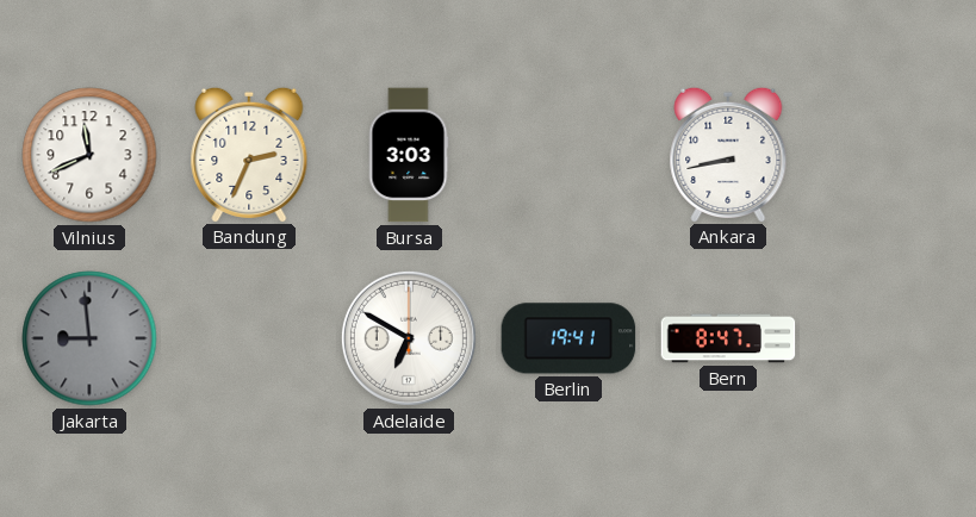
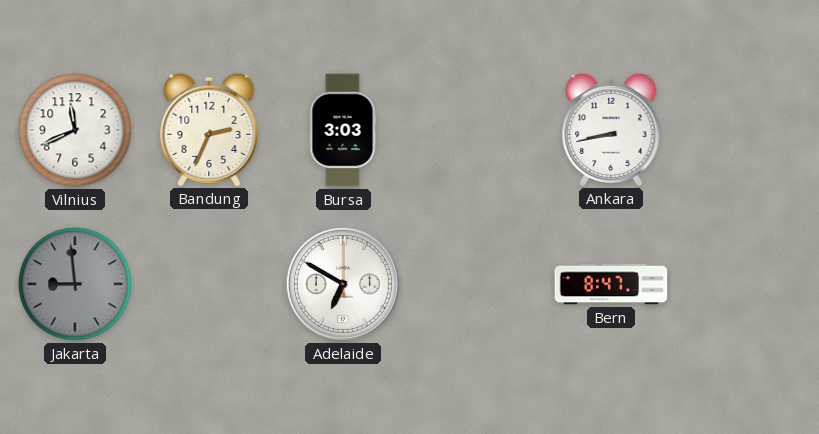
Berlin: 19:41 -> none (568, 338)
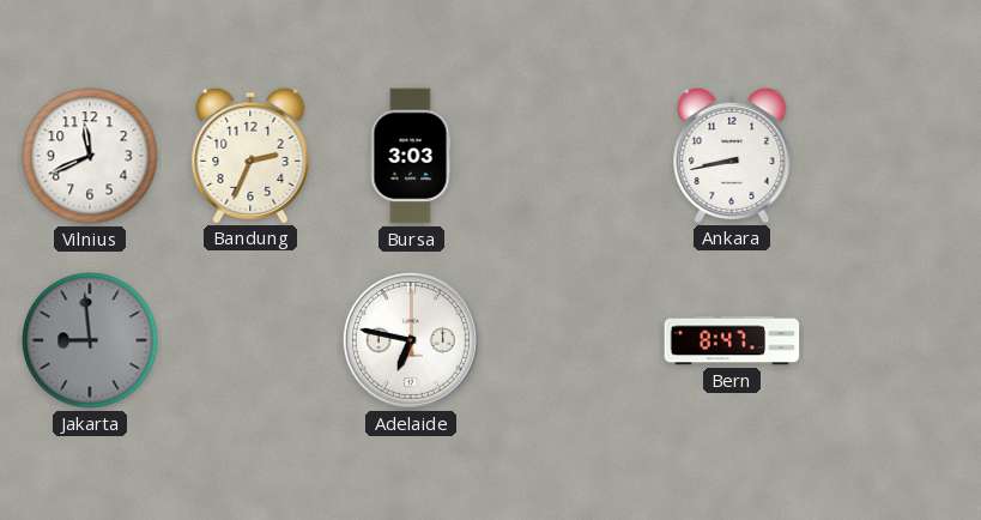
Adelaide: 6:50 -> 6:47 (411, 340)
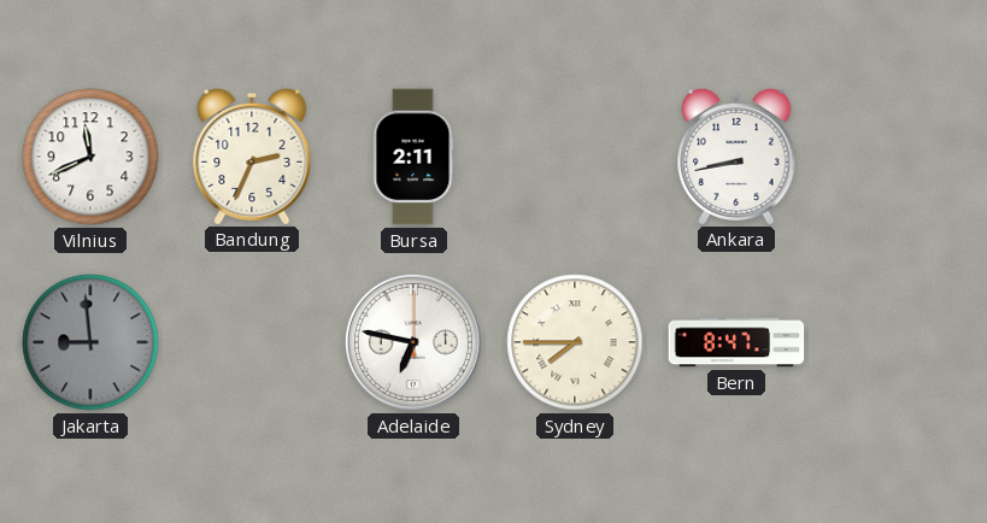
Bursa: 3:03 -> 2:11 (413, 157)
Sydney: none -> 7:45 (575, 342)
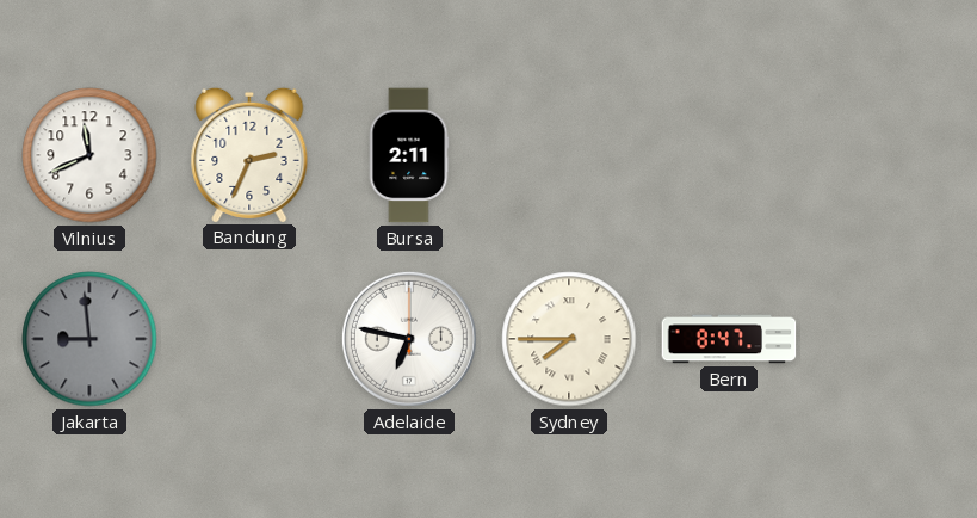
Ankara: 8:43 -> none (736, 155)
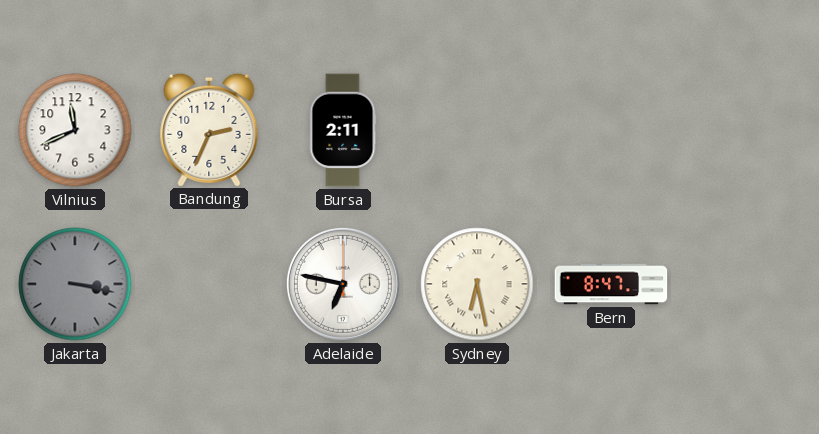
Jakarta: 8:59 -> 3:17 (75, 284)
Sydney: 7:45 -> 6:28 (477, 284)
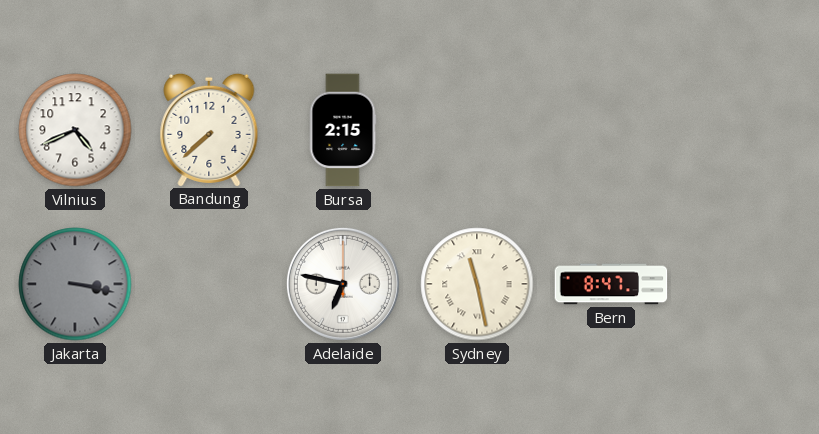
Vilnius: 11:41 -> 4:41 (75, 130)
Bandung: 2:34 -> 7:38 (209, 129)
Bursa: 2:11 -> 2:15 (343, 130)
Sydney: 6:28 -> 11:28 (477, 284)
